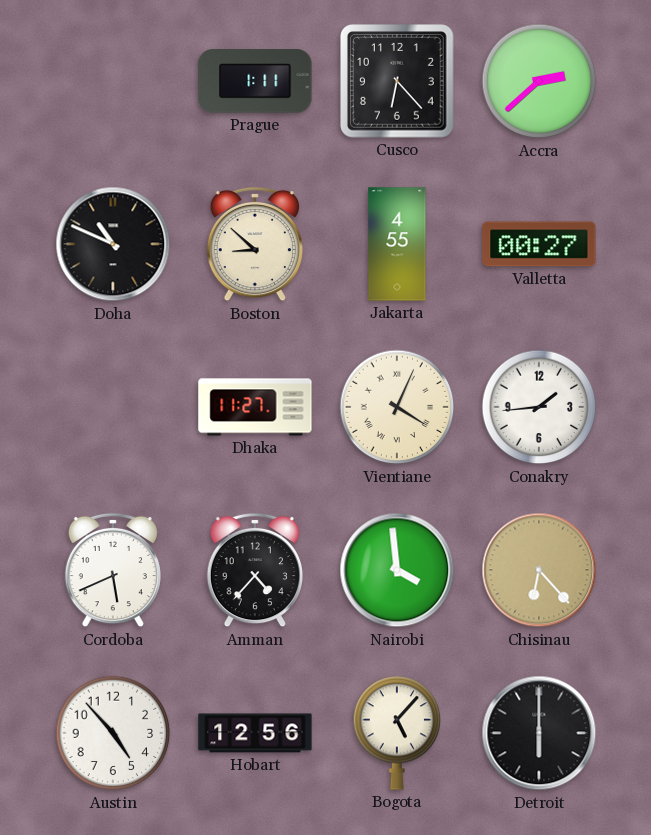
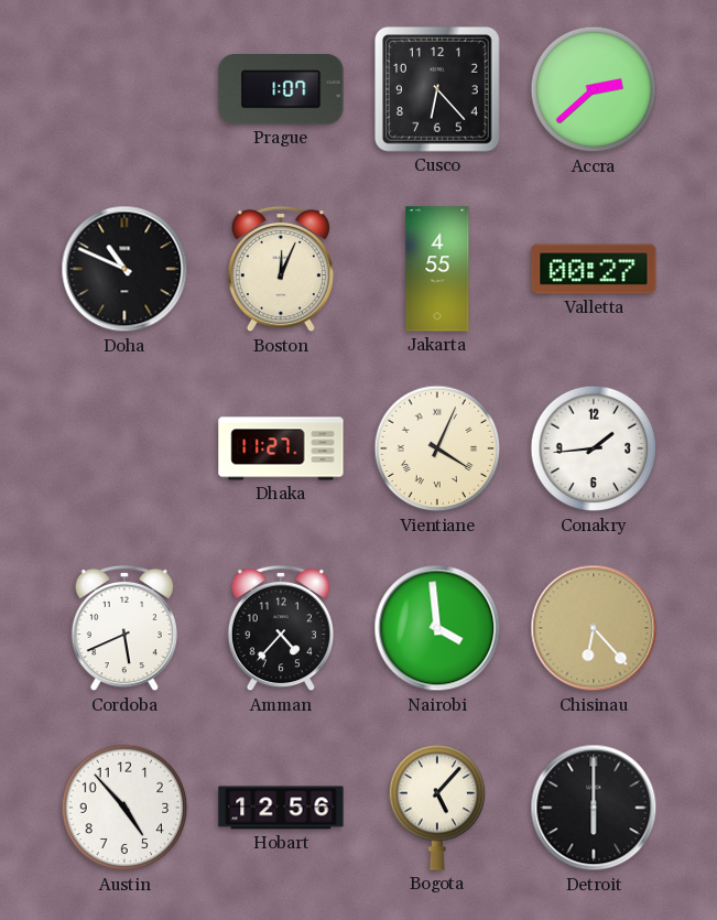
Prague: 1:11 -> 1:07 (281, 89)
Boston: 8:52 -> 12:04 (281, 269)
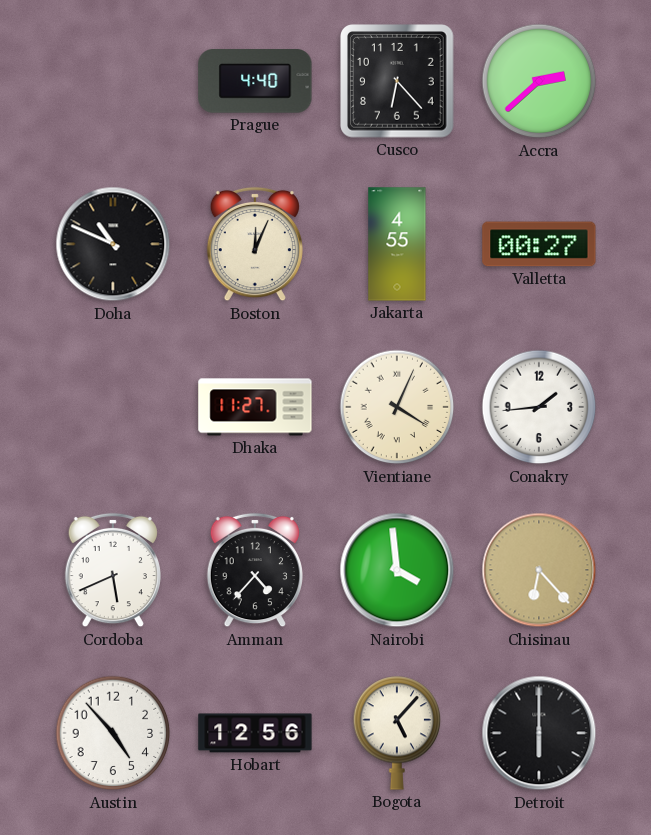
Prague: 1:07 -> 4:40 (255, 81)
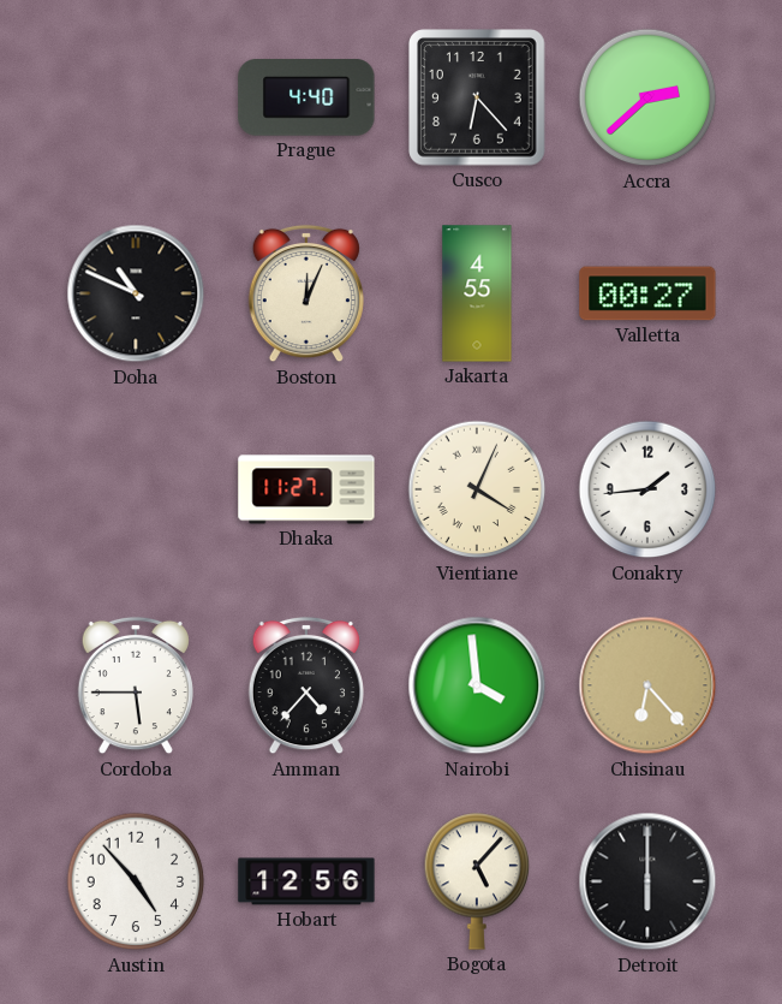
Cordoba: 5:41 -> 5:45 (136, 685)
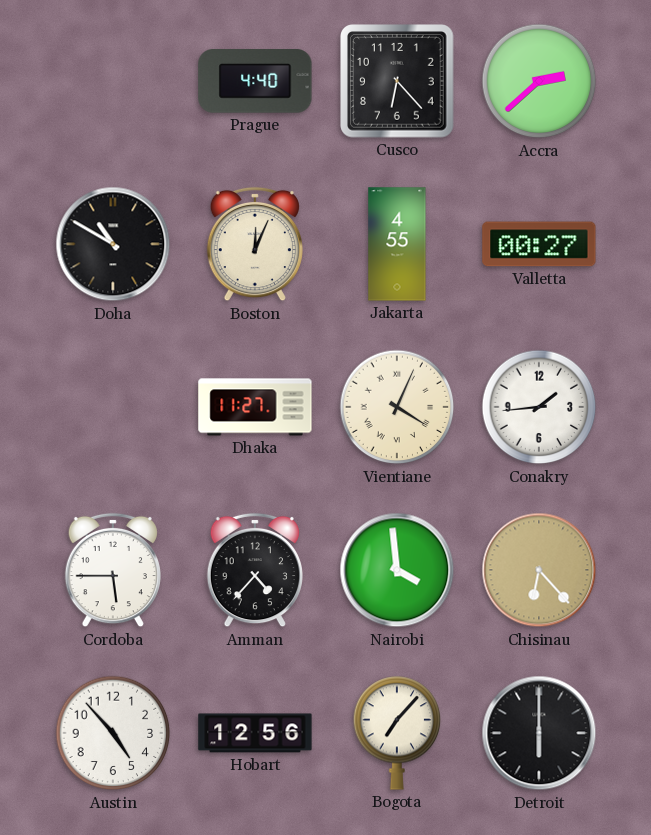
Doha: 10:49 -> 10:50 (113, 244)
Bogota: 5:07 -> 7:07 (397, 733)
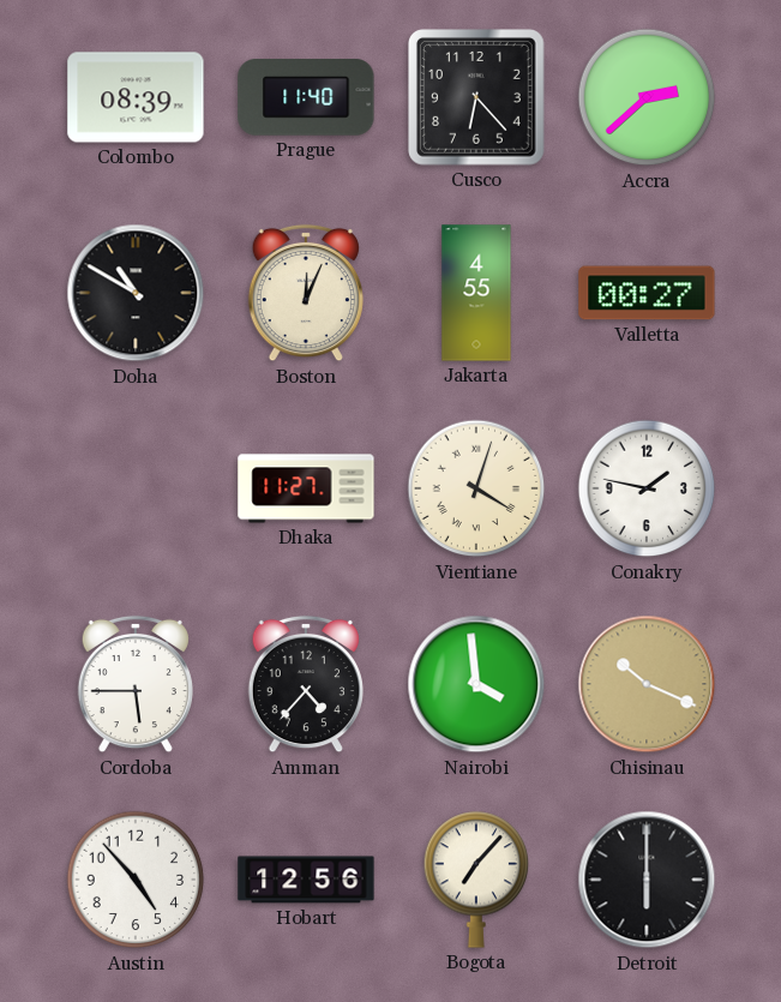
Colombo: none -> 08:39 (136, 97)
Prague: 4:40 -> 11:40 (306, 97)
Vientiane: 4:04 -> 4:03 (476, 488)
Conakry: 1:44 -> 1:47 (647, 488)
Chisinau: 6:23 -> 10:19 (647, 684)
